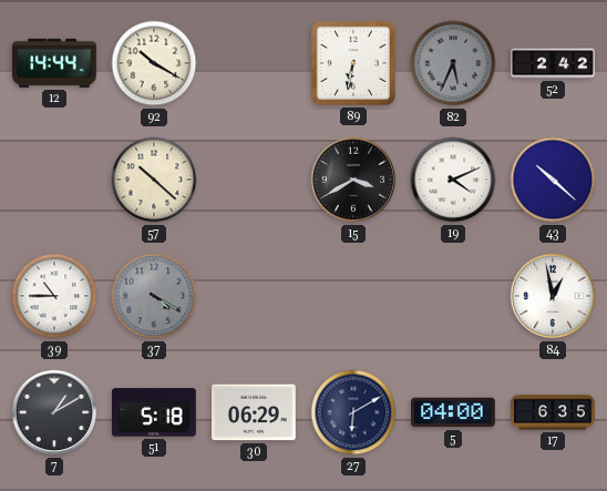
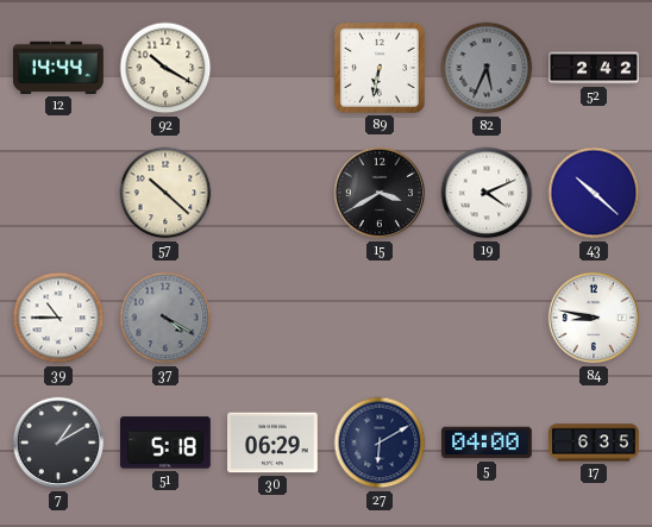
84: 12:58 -> 8:47 (594, 318)
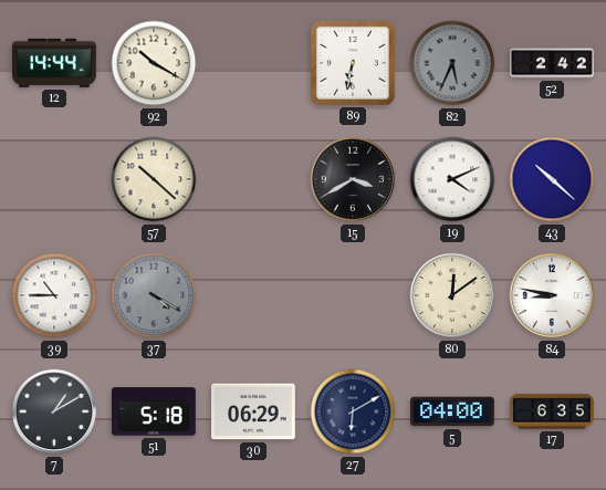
80: none -> 12:09 (452, 295)
